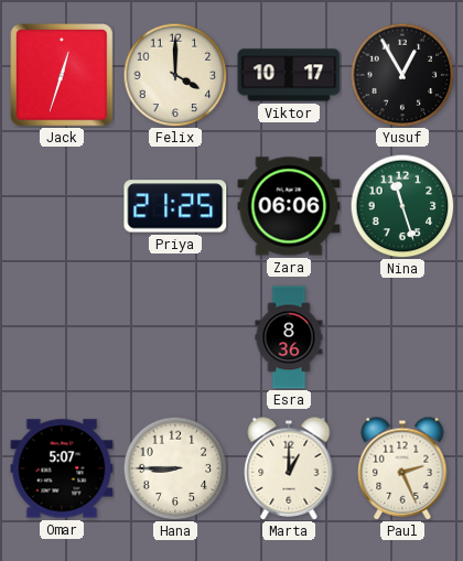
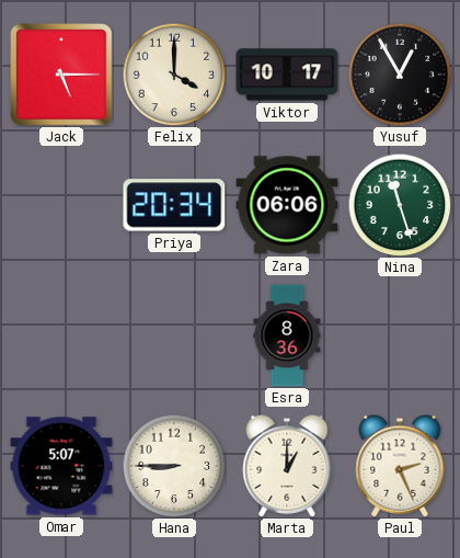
Jack: 12:33 -> 5:15 (61, 75)
Priya: 21:25 -> 20:34 (174, 205)
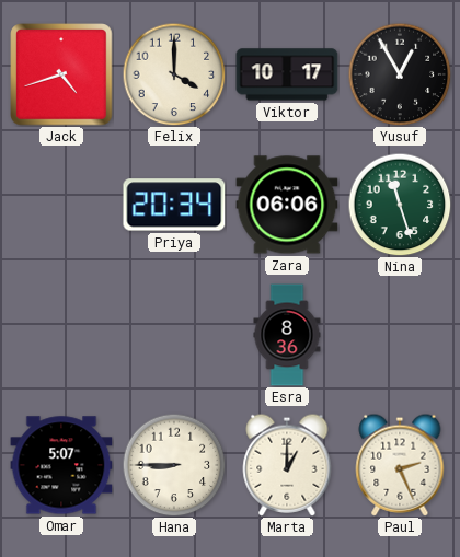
Jack: 5:15 -> 4:42 (61, 74)
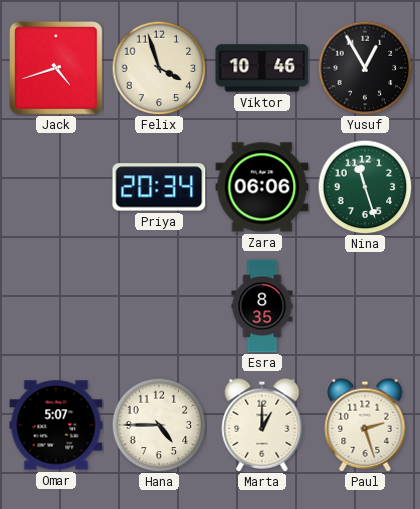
Felix: 4:00 -> 3:57 (159, 68)
Viktor: 10:17 -> 10:46 (262, 68)
Esra: 8:36 -> 8:35 (262, 306)
Hana: 8:45 -> 4:45 (159, 425)
Paul: 2:26 -> 2:27 (365, 425)
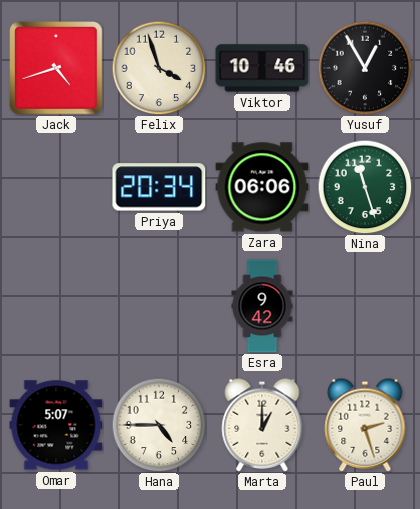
Esra: 8:35 -> 9:42 (262, 306)
